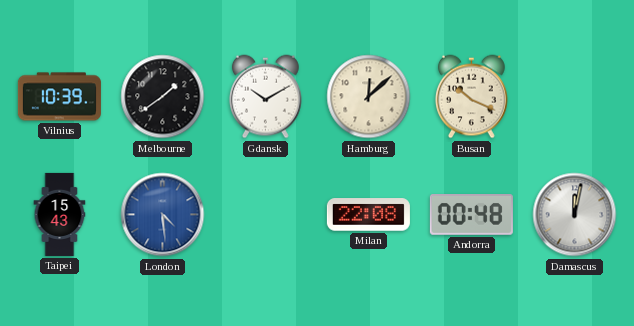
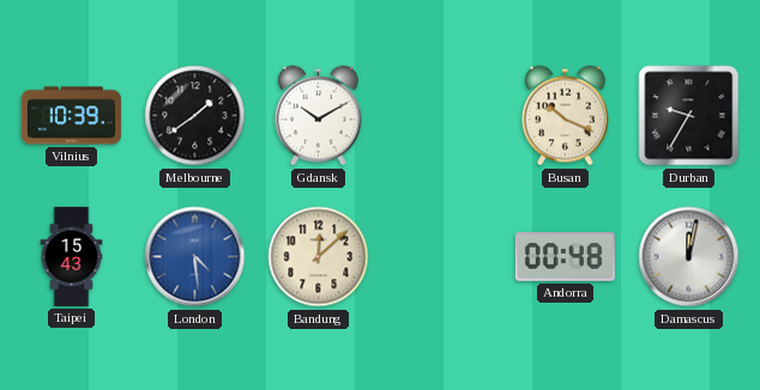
Hamburg: 12:08 -> none (369, 97)
Durban: none -> 9:35 (689, 116)
Bandung: none -> 12:08 (319, 257)
Milan: 22:08 -> none (368, 215)
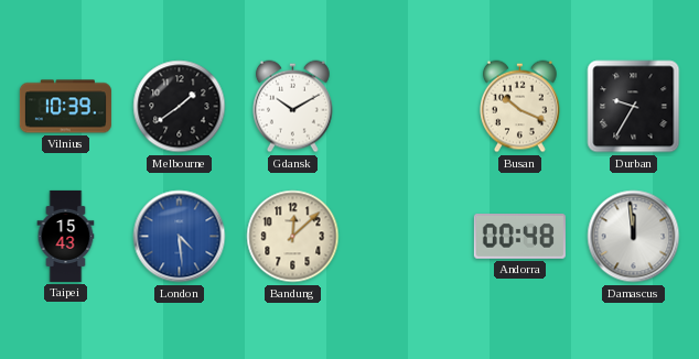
Damascus: 12:02 -> 11:59 (634, 237)
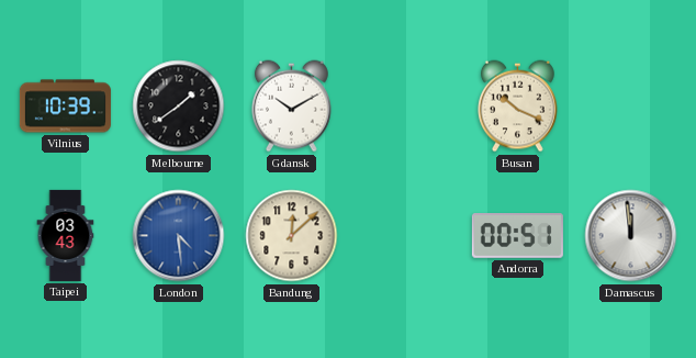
Durban: 9:35 -> none (634, 107)
Taipei: 15:43 -> 03:43 (66, 235)
Andorra: 00:48 -> 00:51 (517, 236)
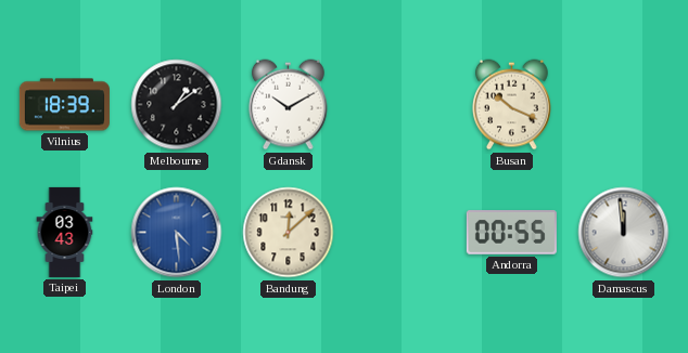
Vilnius: 10:39 -> 18:39 (64, 105)
Melbourne: 1:39 -> 1:09 (177, 105)
Andorra: 00:51 -> 00:55 (511, 233)
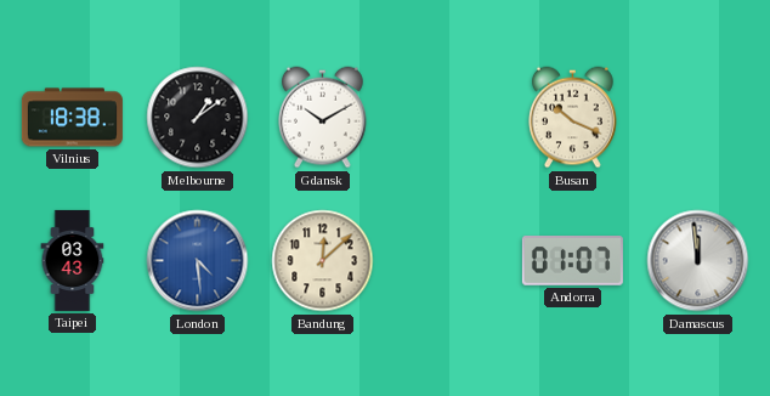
Vilnius: 18:39 -> 18:38 (72, 118)
Andorra: 00:55 -> 01:07 (572, 261)
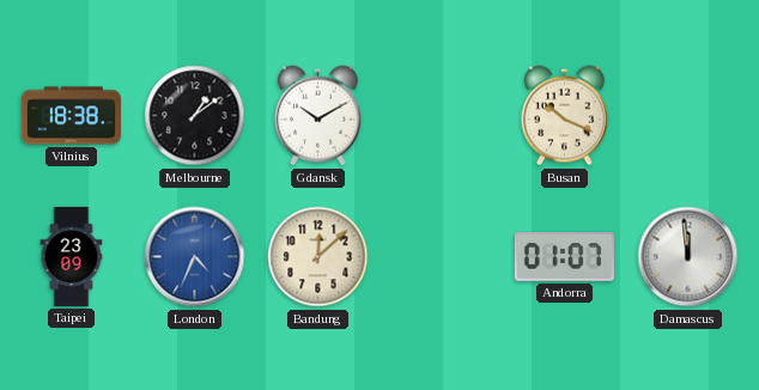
Taipei: 03:43 -> 23:09 (72, 256)
London: 4:29 -> 4:34 (195, 257)
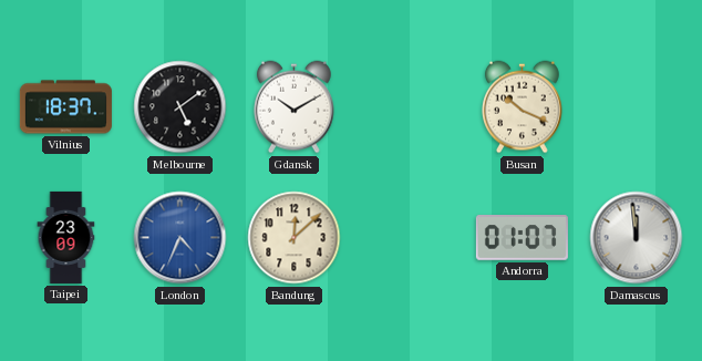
Vilnius: 18:38 -> 18:37 (65, 107)
Melbourne: 1:09 -> 5:09 (180, 107)
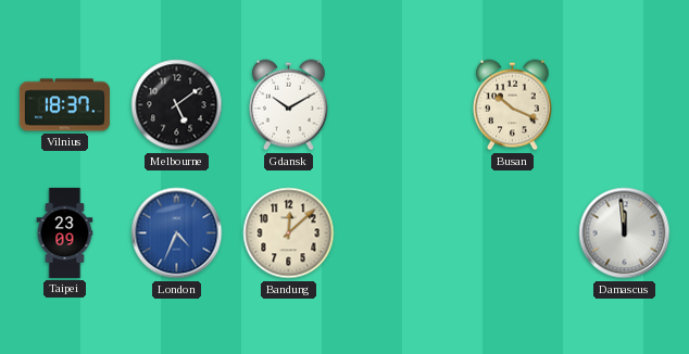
Andorra: 01:07 -> none (522, 238)
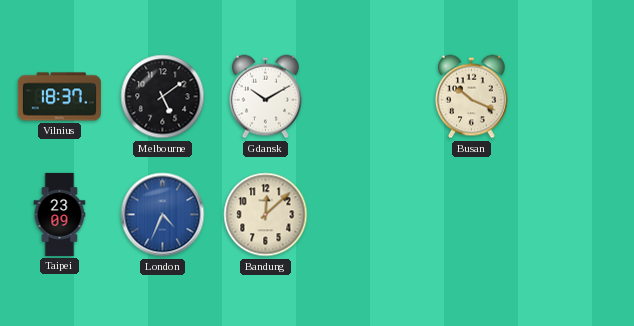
Damascus: 11:59 -> none (625, 233)
